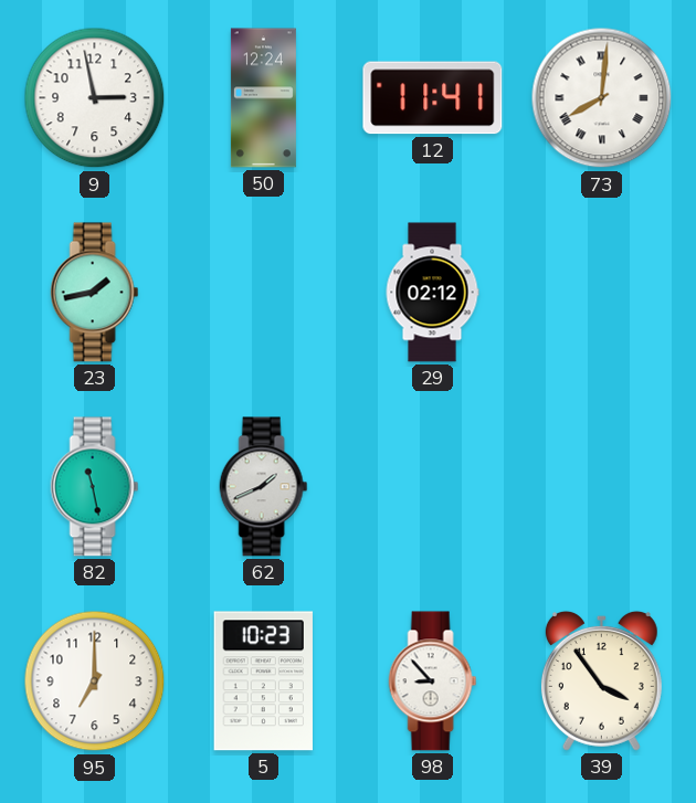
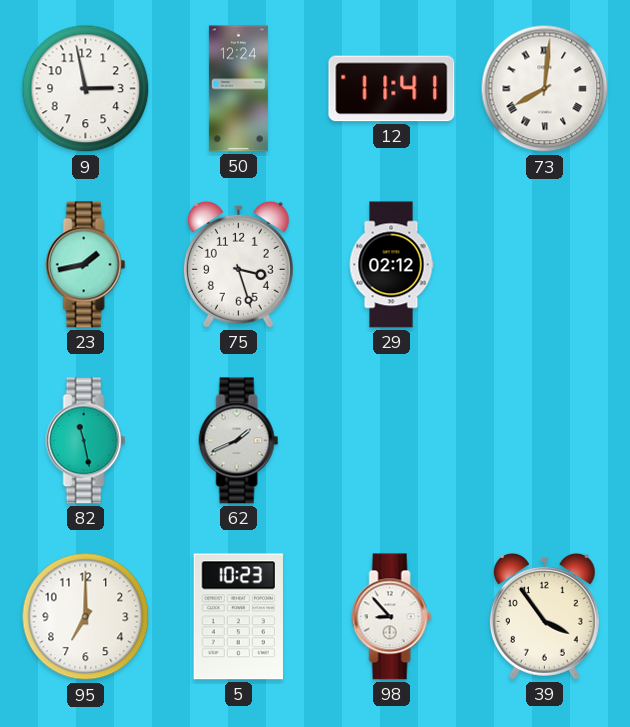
75: none -> 3:27 (238, 264)
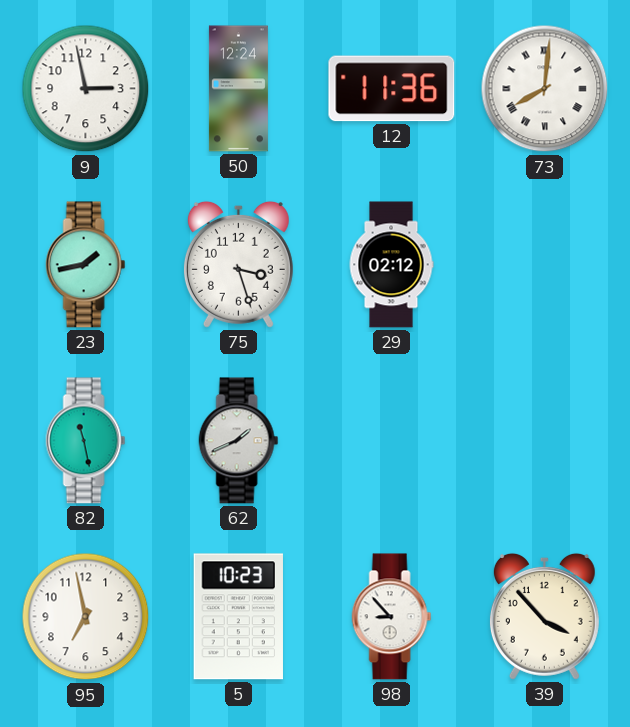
12: 11:41 -> 11:36 (392, 89)
95: 7:00 -> 6:58 (86, 617)
39: 3:54 -> 3:53 (544, 616)
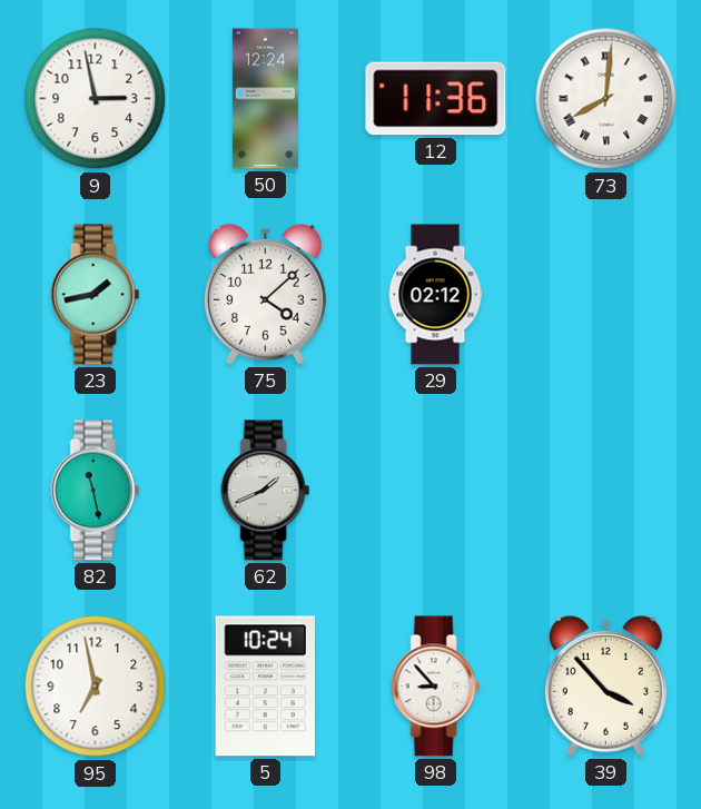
75: 3:27 -> 4:08 (265, 294)
5: 10:23 -> 10:24 (265, 687)
